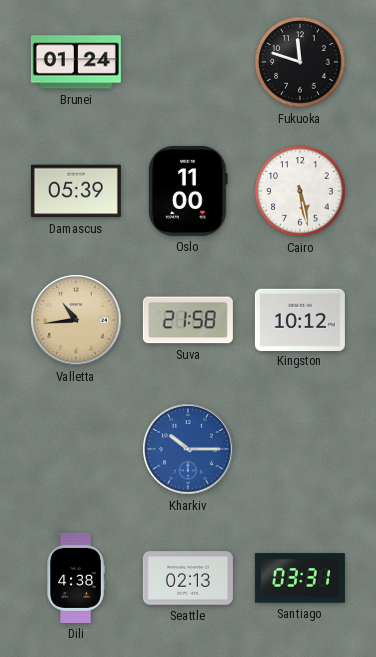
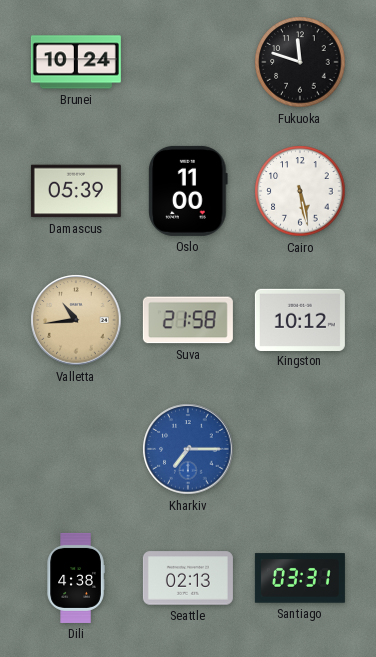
Brunei: 01:24 -> 10:24 (76, 62)
Kharkiv: 10:15 -> 7:15 (188, 449)
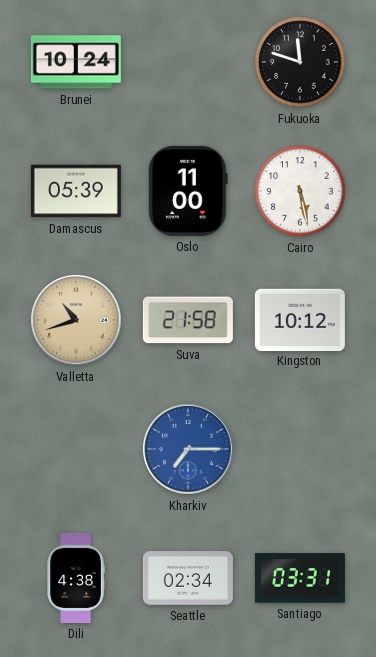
Valletta: 10:44 -> 10:42 (76, 320)
Seattle: 02:13 -> 02:34 (188, 578)
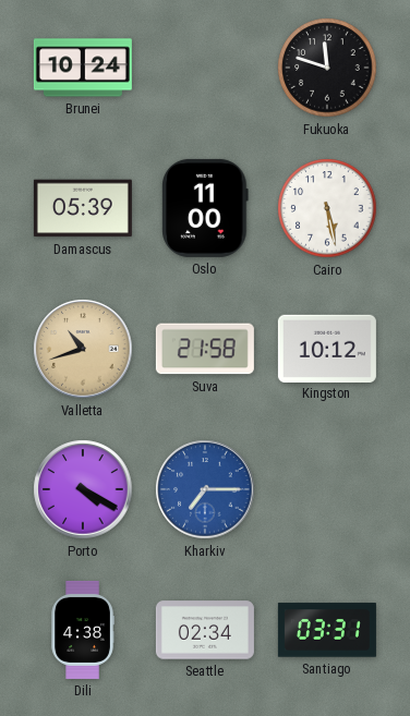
Porto: none -> 4:20 (83, 489)
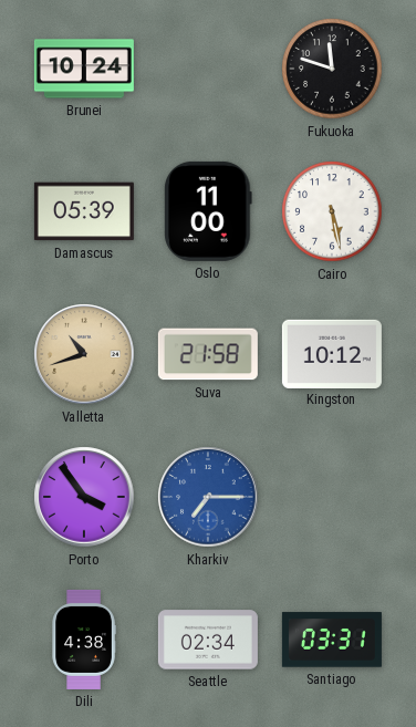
Porto: 4:20 -> 3:54 (84, 497)
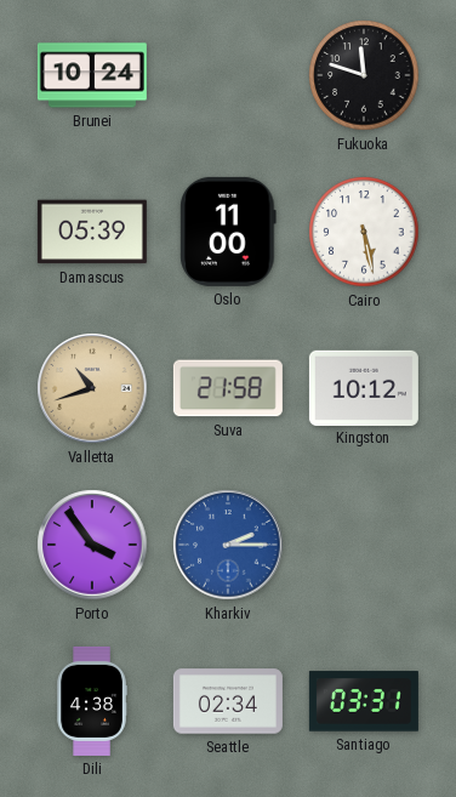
Kharkiv: 7:15 -> 2:15 (228, 545)
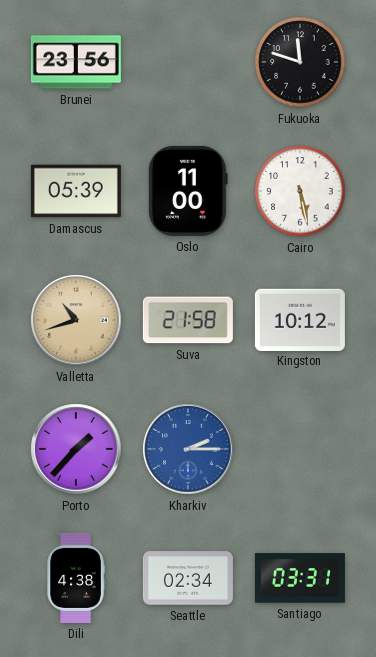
Brunei: 10:24 -> 23:56 (76, 62)
Porto: 3:54 -> 1:37 (76, 449)
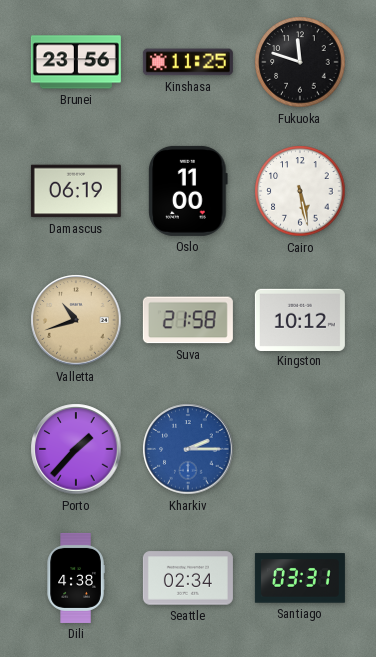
Kinshasa: none -> 11:25 (188, 62)
Damascus: 05:39 -> 06:19 (76, 191)
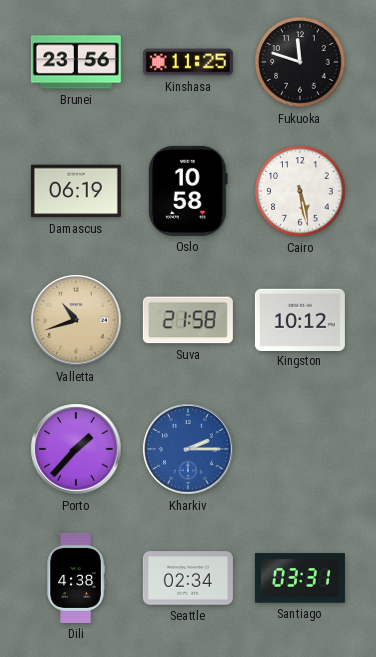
Oslo: 11:00 -> 10:58 (188, 191)
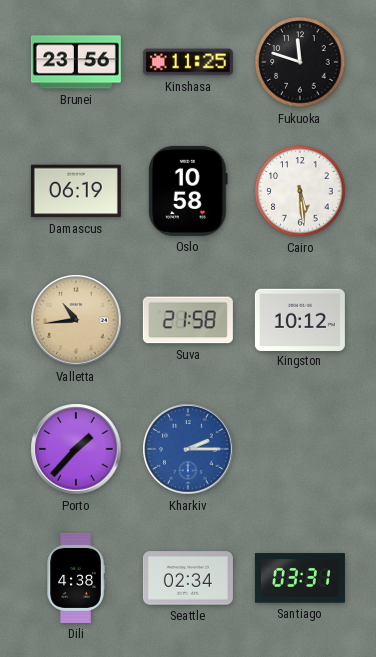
Cairo: 5:28 -> 5:29 (300, 191)
Valletta: 10:42 -> 10:44 (76, 320)
